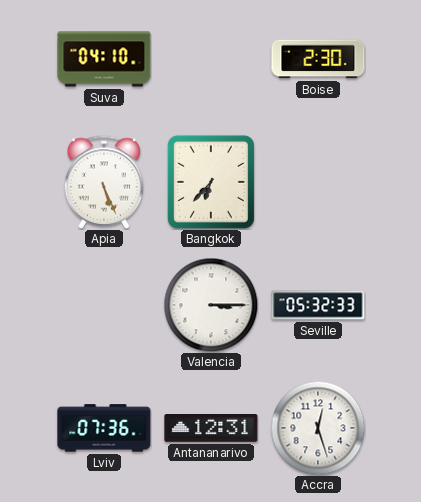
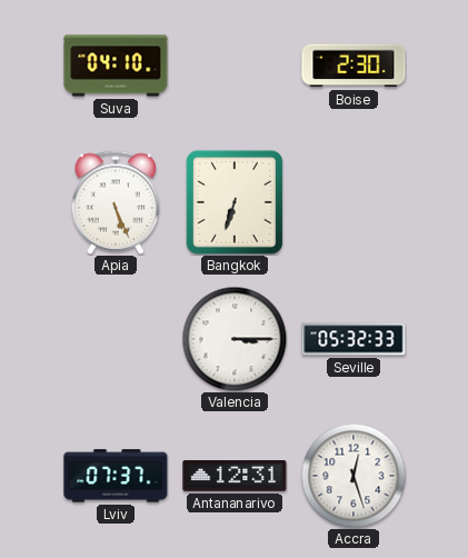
Bangkok: 6:37 -> 6:33 (235, 202)
Lviv: 07:36 -> 07:37 (116, 476)
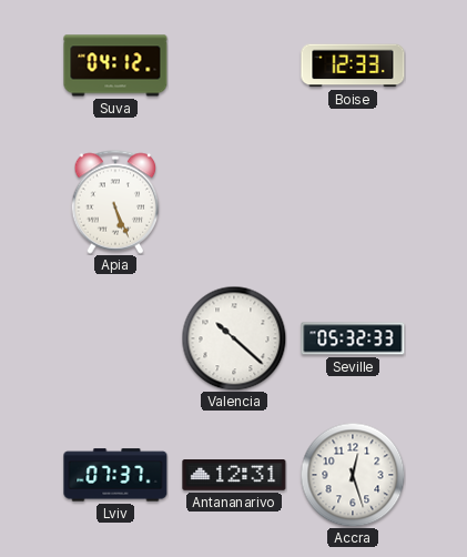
Suva: 04:10 -> 04:12 (115, 65)
Boise: 2:30 -> 12:33 (353, 65)
Bangkok: 6:33 -> none (235, 202)
Valencia: 3:15 -> 10:22 (234, 338)
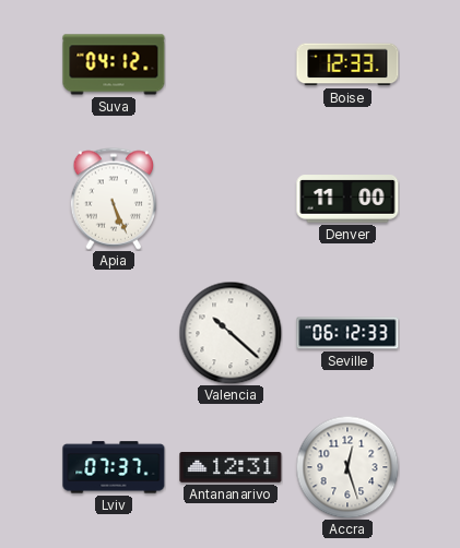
Denver: none -> 11:00 (347, 199)
Seville: 05:32 -> 06:12 (347, 333)
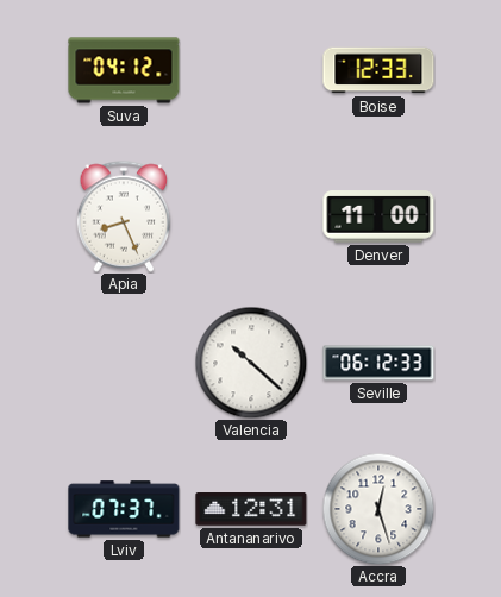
Apia: 5:26 -> 8:26 (124, 216)
